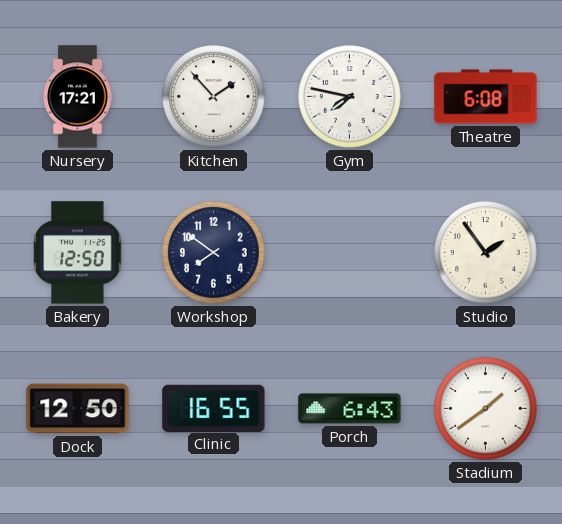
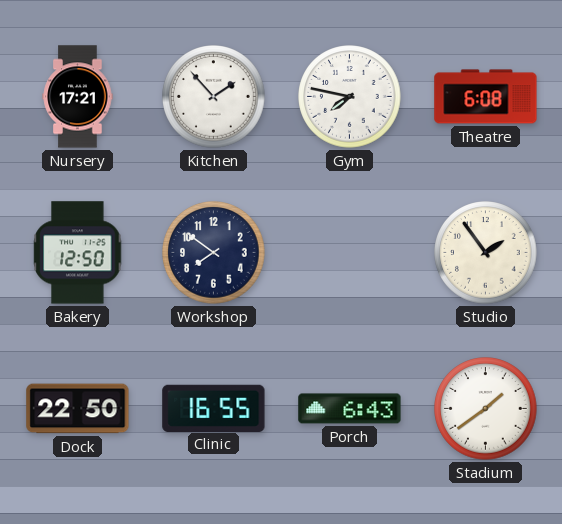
Dock: 12:50 -> 22:50 (78, 409)
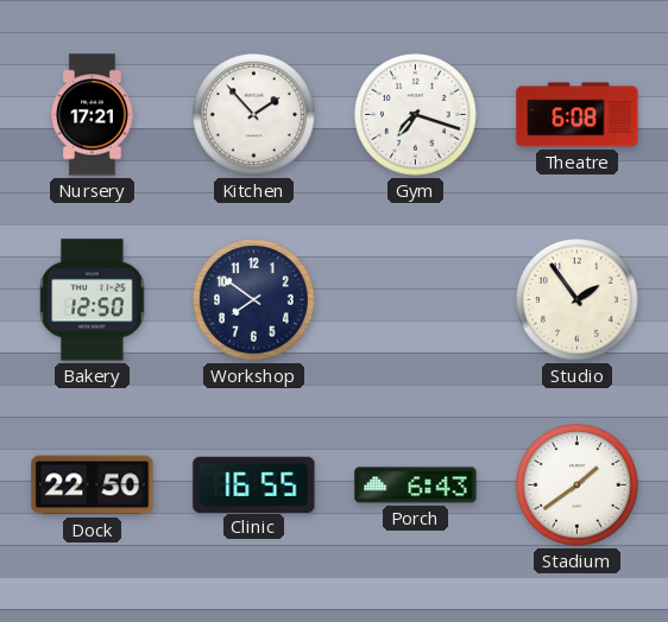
Gym: 7:47 -> 7:18 (416, 115)
